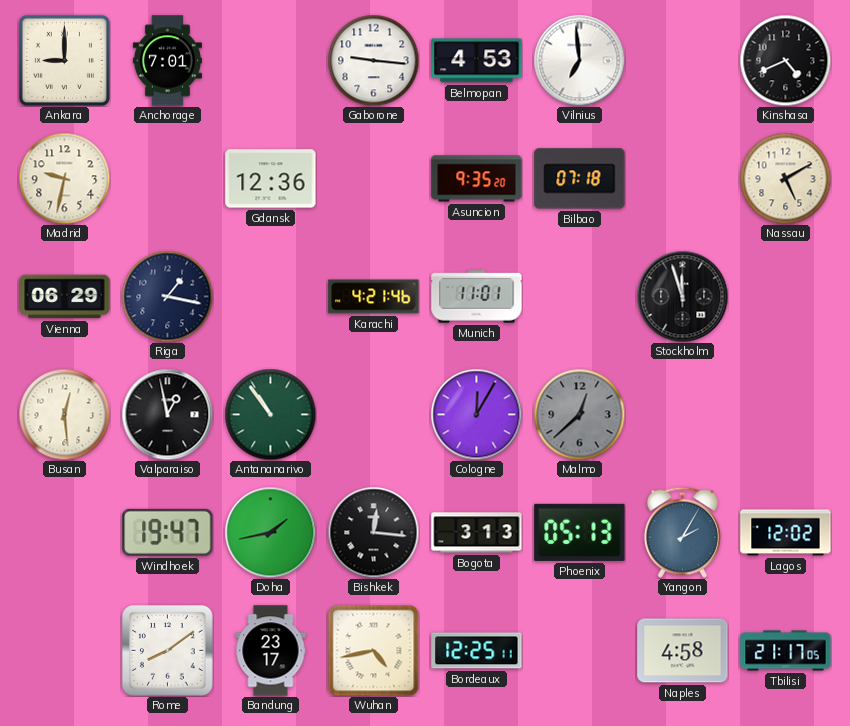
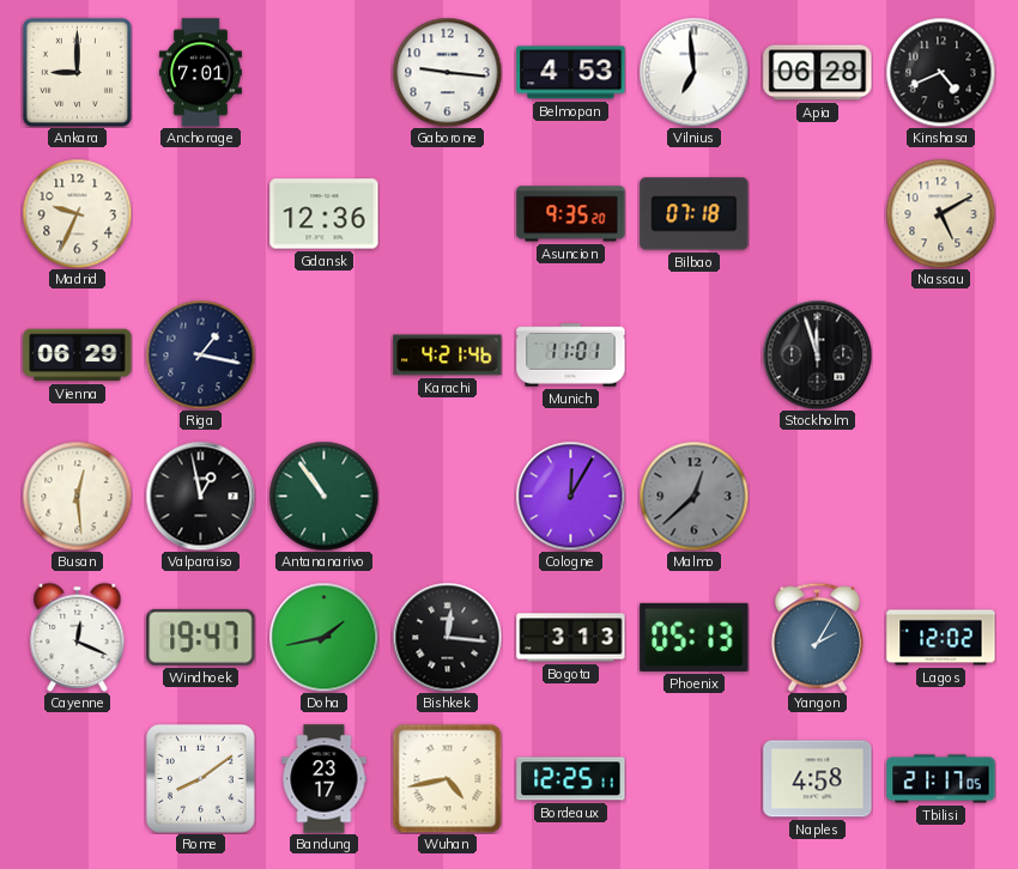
Apia: none -> 06:28 (818, 73)
Madrid: 9:32 -> 9:34 (77, 213)
Cayenne: none -> 12:19 (78, 637)
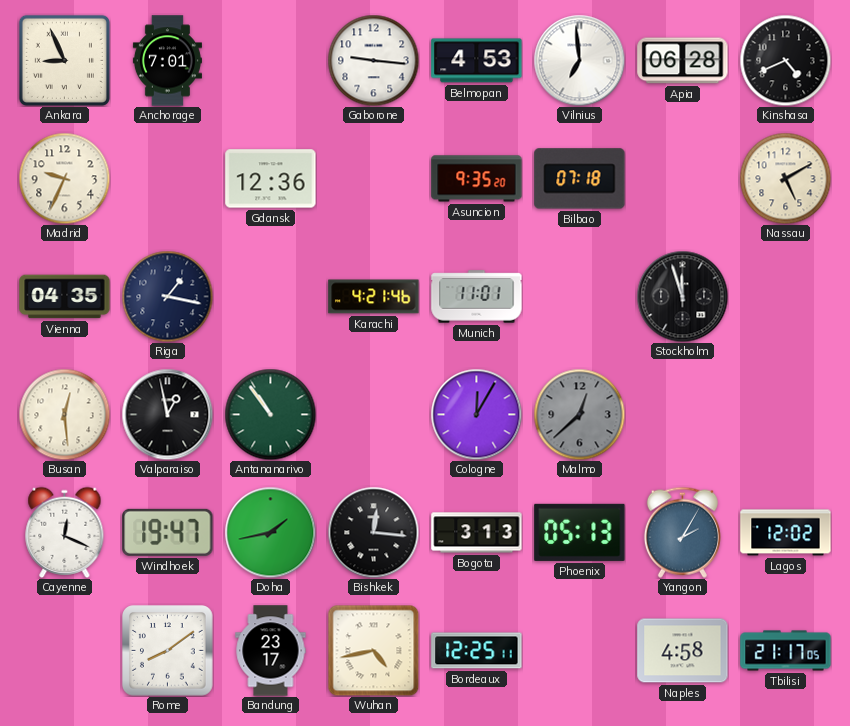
Ankara: 9:00 -> 8:56 (64, 60)
Vienna: 06:29 -> 04:35 (65, 297)
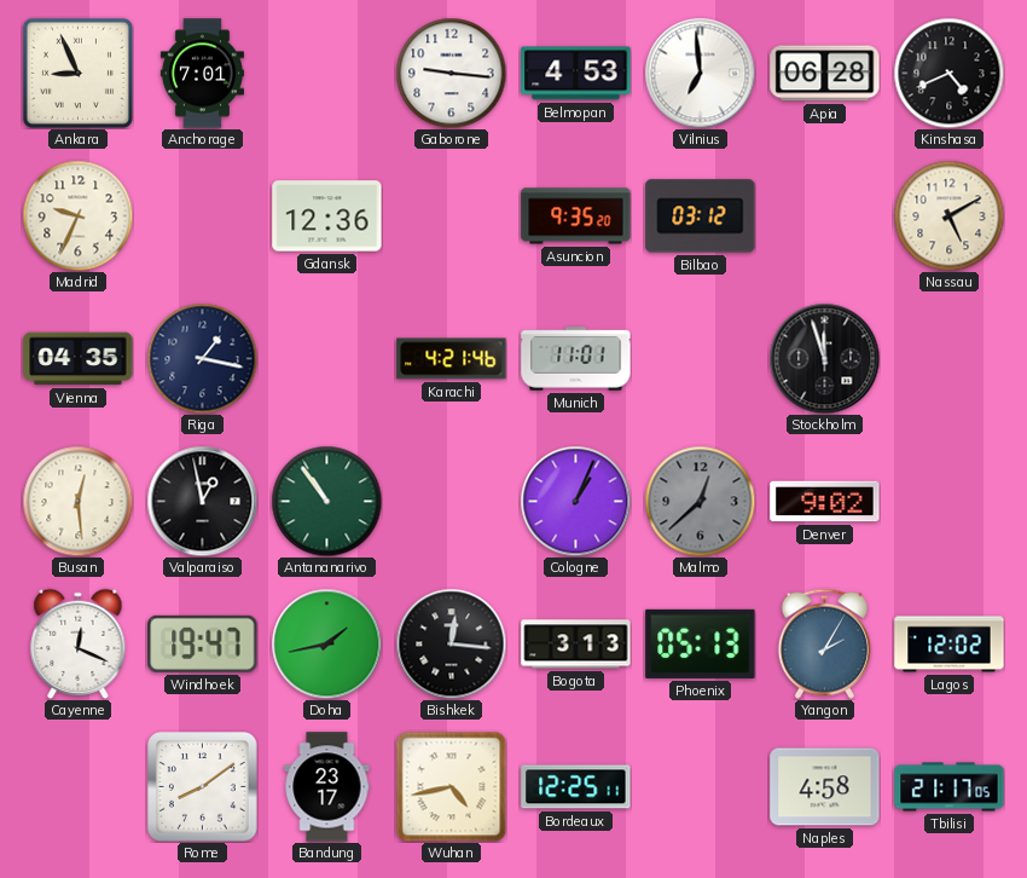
Bilbao: 07:18 -> 03:12 (701, 216)
Cologne: 12:05 -> 1:04 (575, 501)
Denver: none -> 9:02 (825, 502)
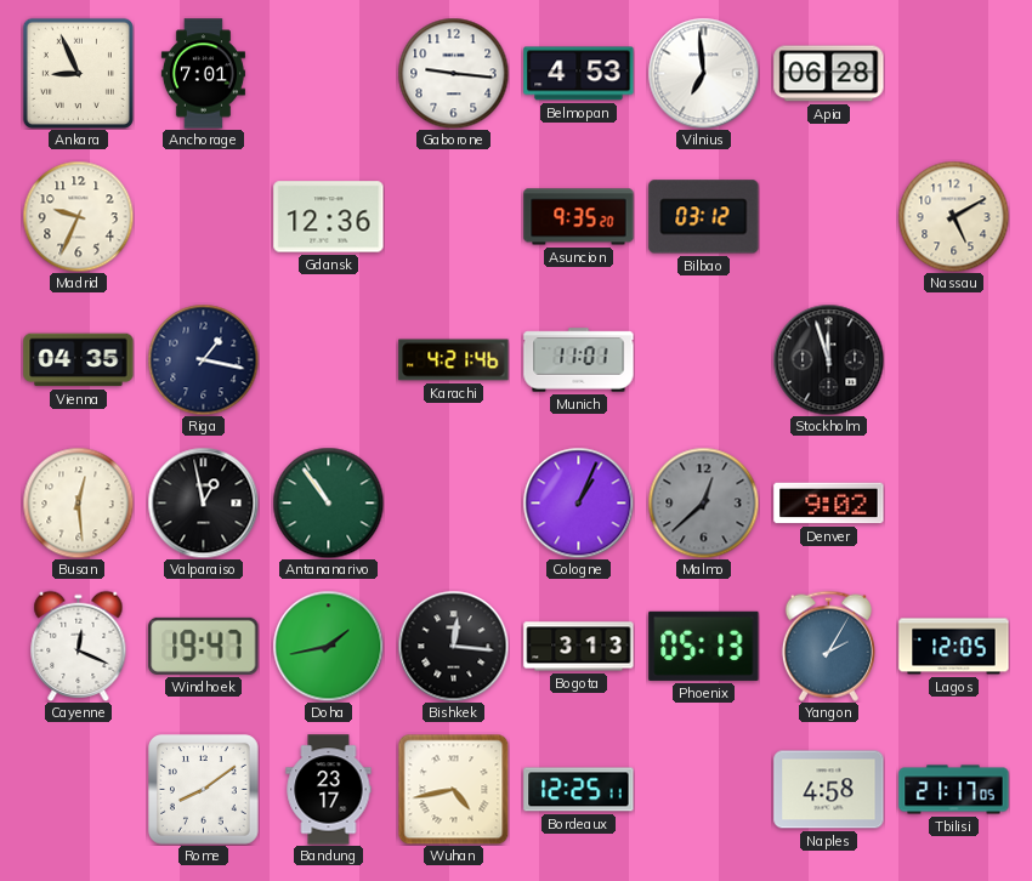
Kinshasa: 4:41 -> none (948, 73)
Lagos: 12:02 -> 12:05 (954, 647)
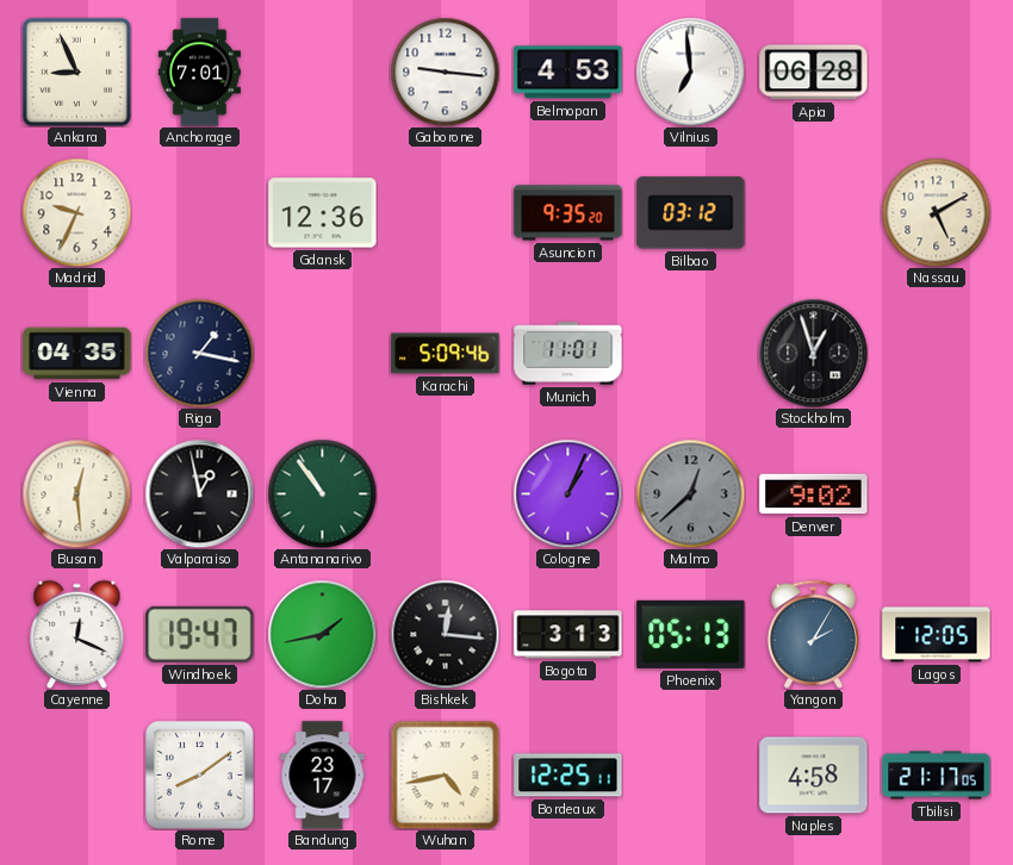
Karachi: 4:21 -> 5:09 (446, 354)
Stockholm: 11:57 -> 12:57 (813, 353)
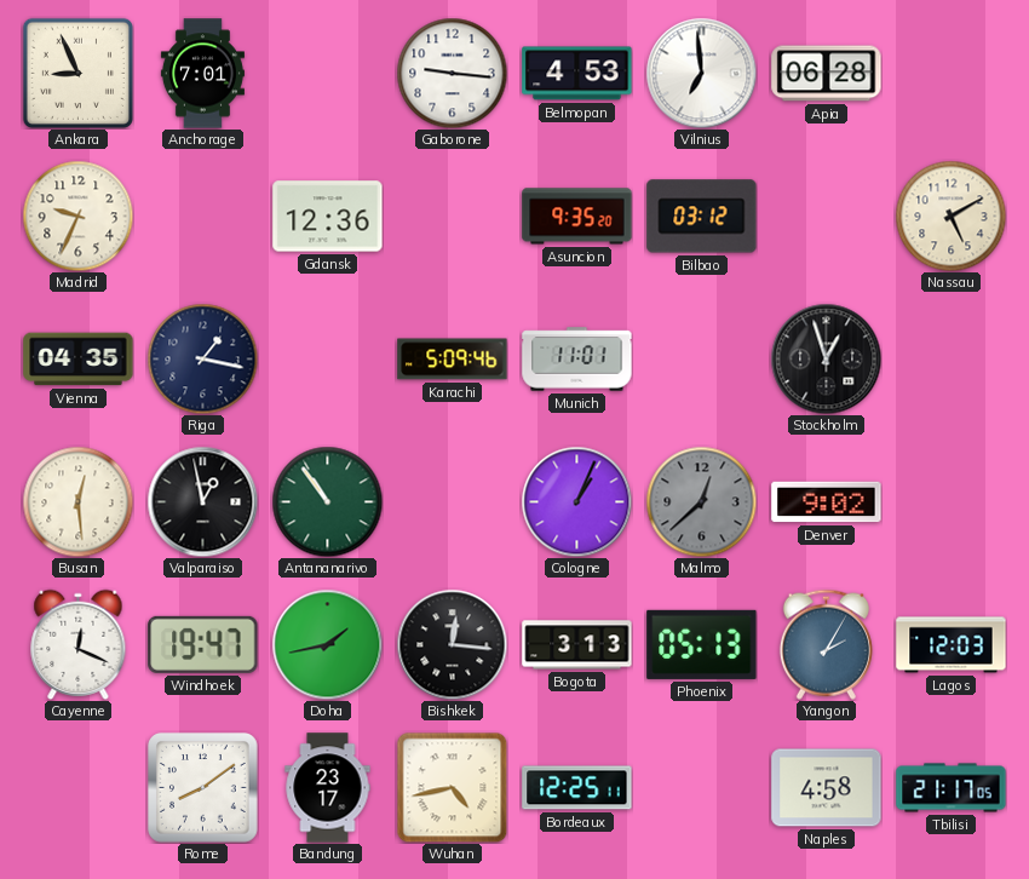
Lagos: 12:05 -> 12:03 (952, 645)
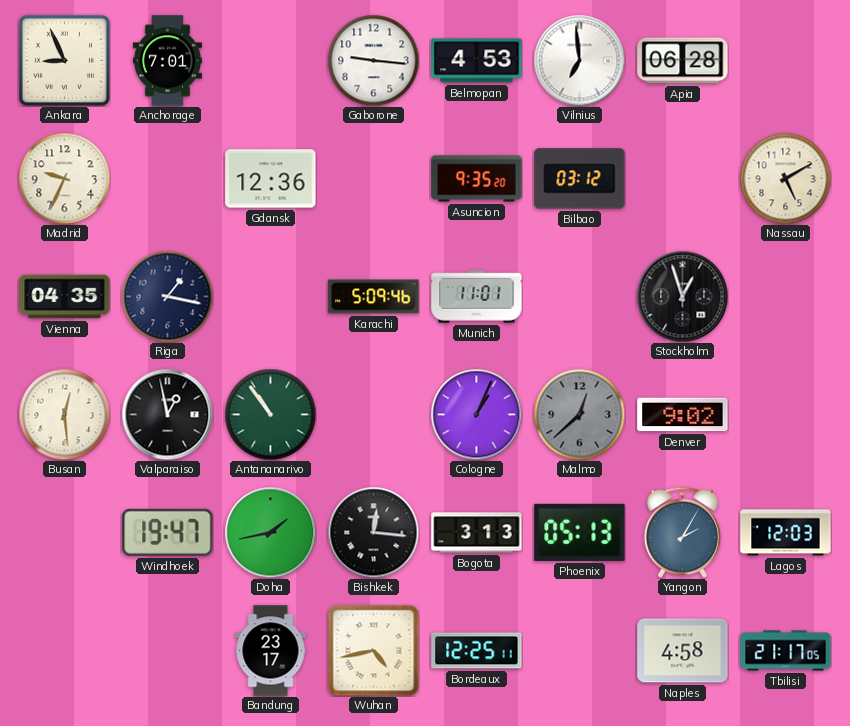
Cayenne: 12:19 -> none (79, 644)
Rome: 8:09 -> none (203, 788)
